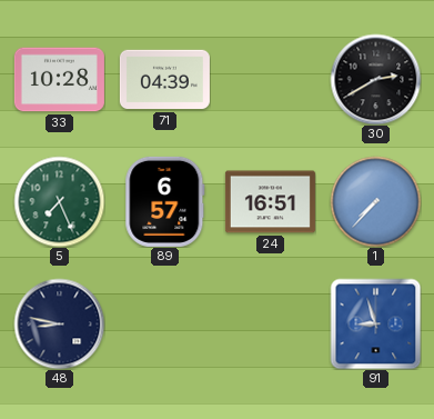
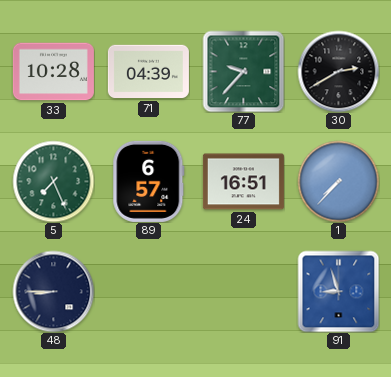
77: none -> 9:37 (243, 71)
48: 8:47 -> 8:45 (53, 291)
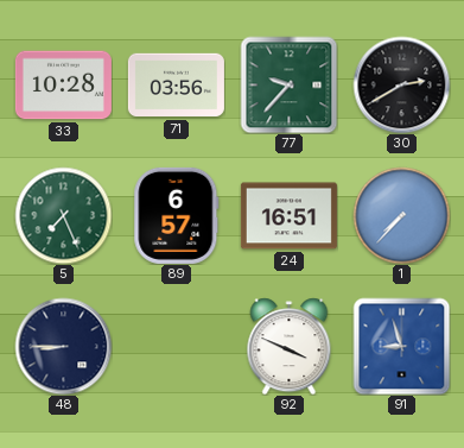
71: 04:39 -> 03:56 (176, 86)
92: none -> 3:49 (290, 346)
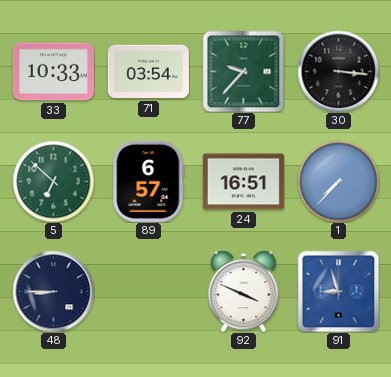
33: 10:28 -> 10:33 (53, 72)
71: 03:56 -> 03:54 (148, 72)
30: 2:40 -> 3:16 (338, 71)
5: 7:26 -> 6:52 (53, 181)
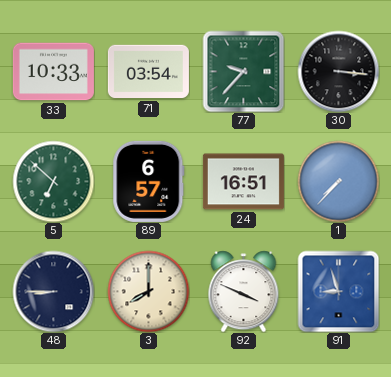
3: none -> 8:00 (148, 291)
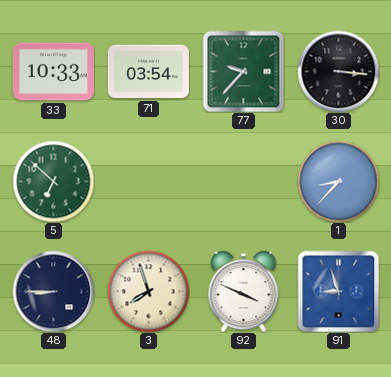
89: 6:57 -> none (149, 181)
24: 16:51 -> none (243, 182)
1: 7:37 -> 8:37 (338, 181)
3: 8:00 -> 7:57 (148, 291)
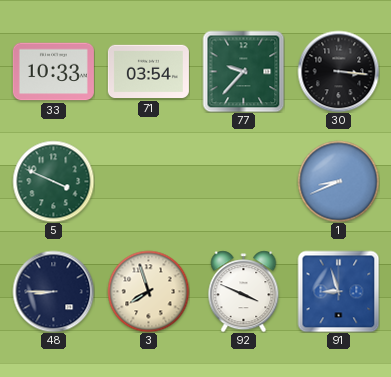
5: 6:52 -> 3:49 (53, 181)
1: 8:37 -> 8:41 (338, 181)
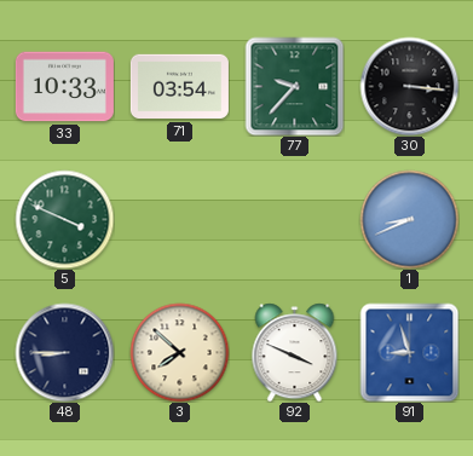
3: 7:57 -> 7:52 (179, 352)
